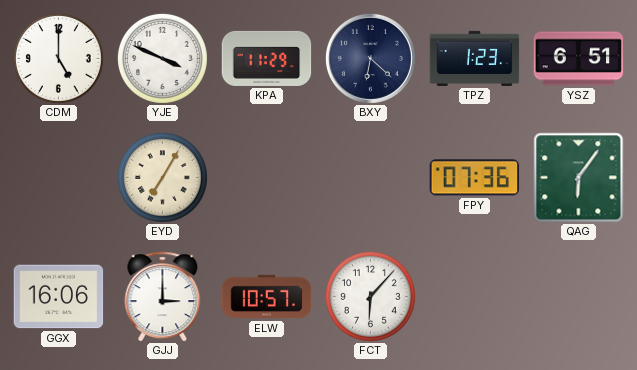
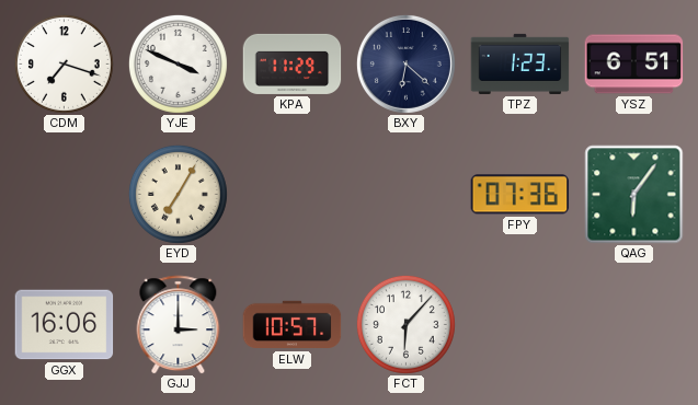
CDM: 5:00 -> 7:18 (64, 63)
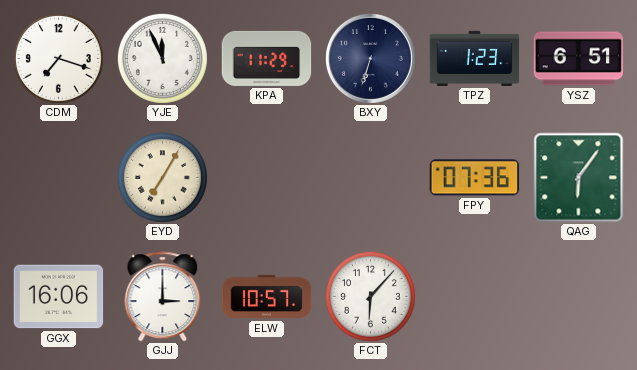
YJE: 3:49 -> 11:56 (162, 58)
BXY: 6:22 -> 6:33 (370, 58)
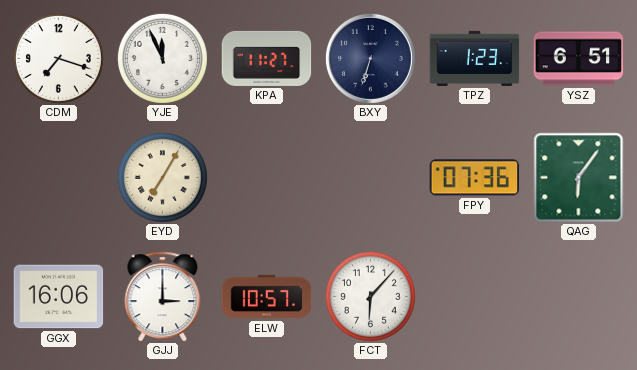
KPA: 11:29 -> 11:27 (267, 58)
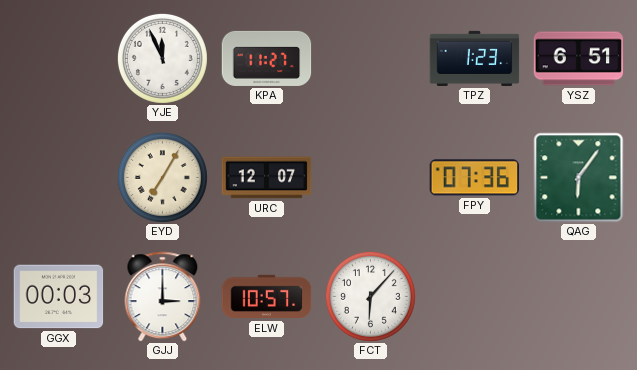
CDM: 7:18 -> none (58, 58)
BXY: 6:33 -> none (370, 58)
URC: none -> 12:07 (267, 178)
GGX: 16:06 -> 00:03 (59, 297)
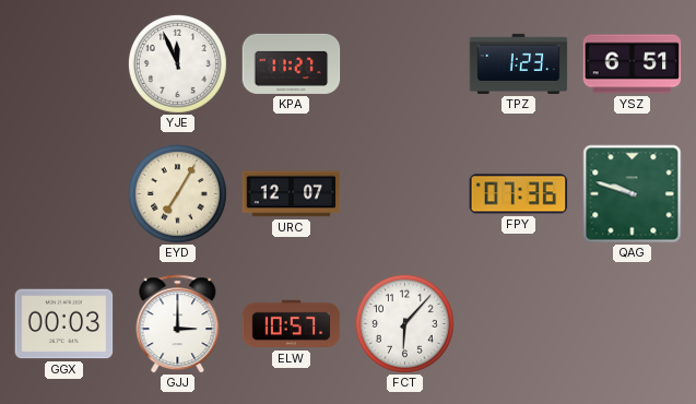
QAG: 6:06 -> 9:48 (633, 194)
